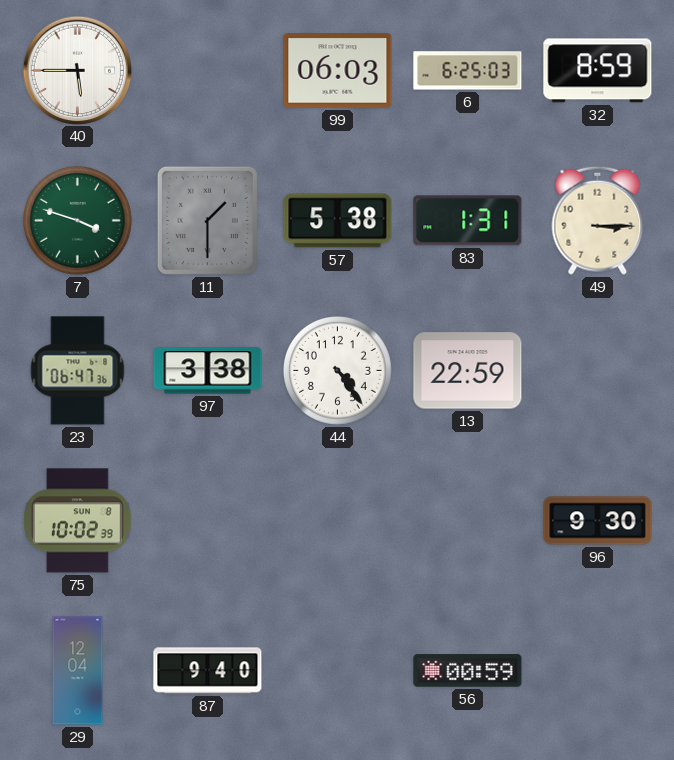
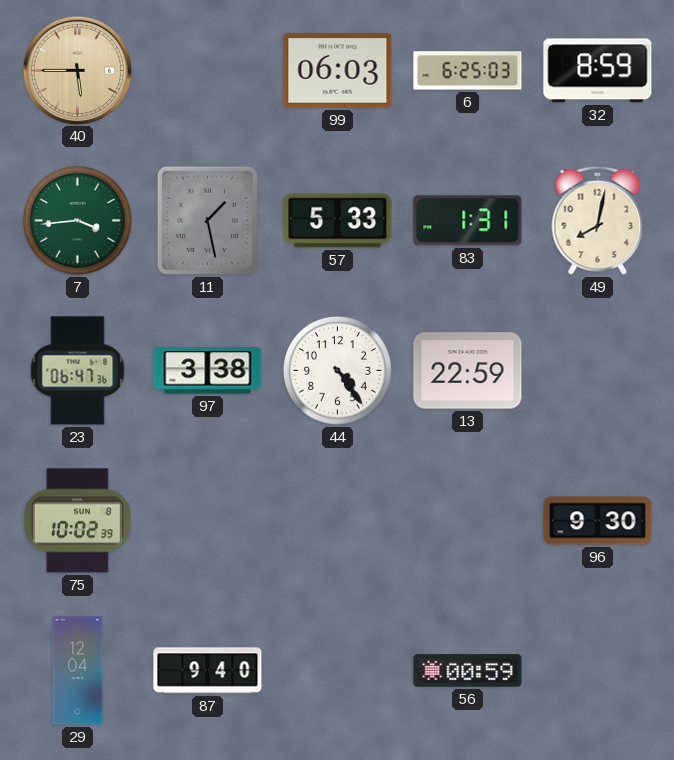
40 dial: white -> champagne (77, 70)
7: 3:48 -> 3:44 (77, 220)
11: 1:30 -> 1:28 (207, 220)
57: 5:38 -> 5:33 (338, 221)
49: 3:15 -> 8:02 (598, 220)
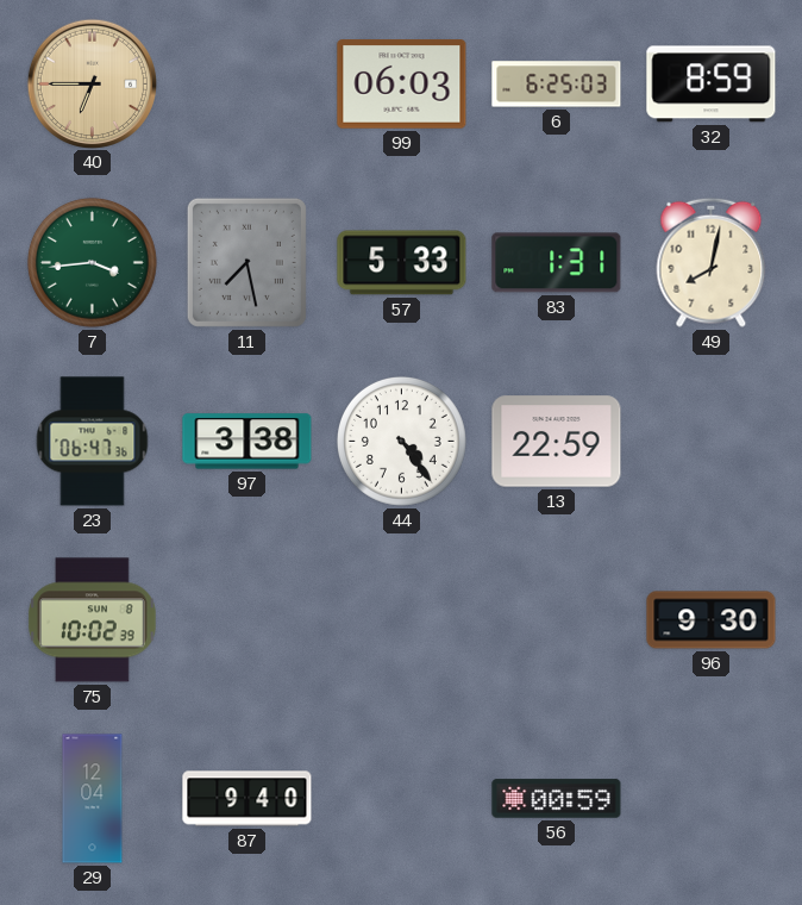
40: 5:45 -> 6:45 (92, 83)
11: 1:28 -> 7:28 (246, 262)
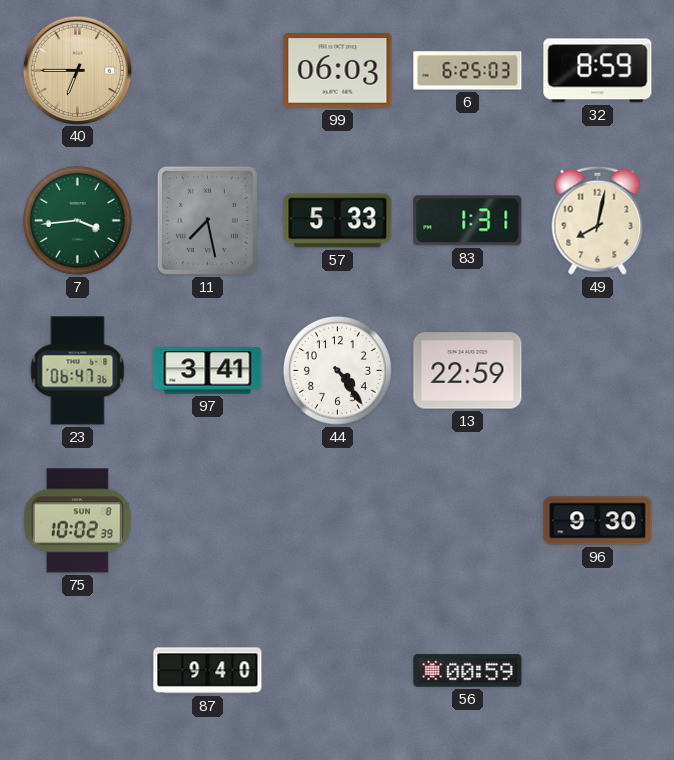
97: 3:38 -> 3:41 (208, 371)
29: 12:04 -> none (93, 799)
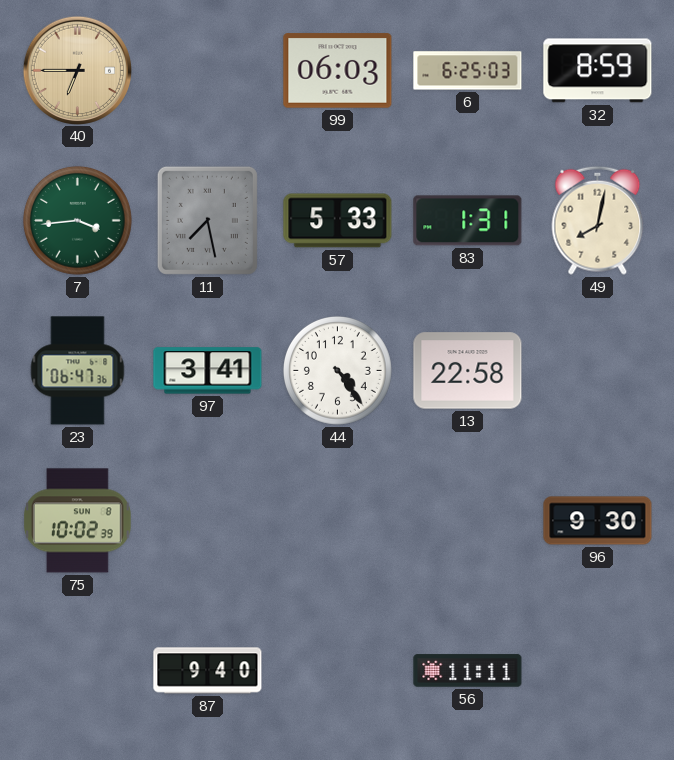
13: 22:59 -> 22:58 (468, 371)
56: 00:59 -> 11:11 (468, 671)
